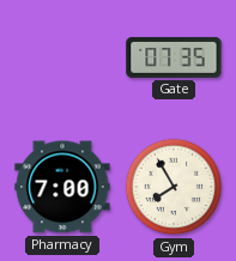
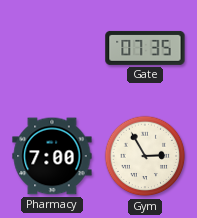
Gym: 7:55 -> 2:55 (145, 156)
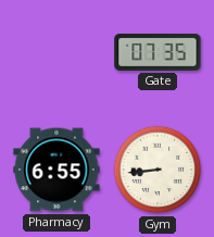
Pharmacy: 7:00 -> 6:55 (56, 170)
Gym: 2:55 -> 8:44 (158, 170)
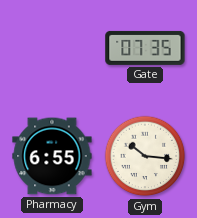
Gym: 8:44 -> 10:16 (145, 156)
